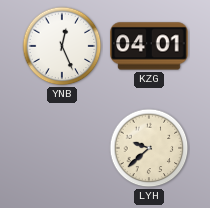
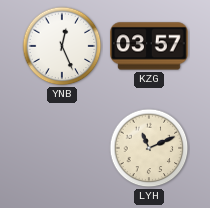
KZG: 04:01 -> 03:57 (149, 46)
LYH: 9:38 -> 11:11 (149, 148)
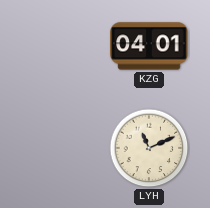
YNB: 12:26 -> none (62, 46)
KZG: 03:57 -> 04:01 (149, 46)
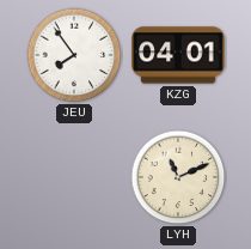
JEU: none -> 7:54 (74, 55)
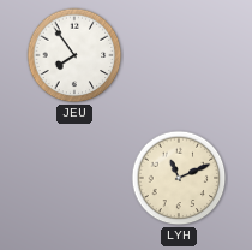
KZG: 04:01 -> none (178, 55)
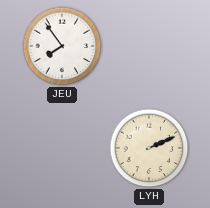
LYH: 11:11 -> 2:11 (149, 148)
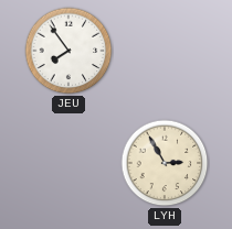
LYH: 2:11 -> 2:55 (165, 163)
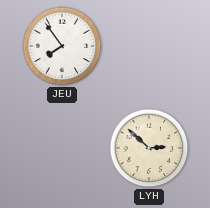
LYH: 2:55 -> 2:52 (149, 148)
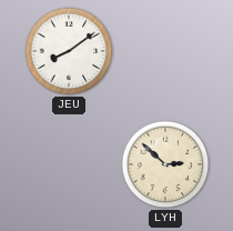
JEU: 7:54 -> 8:09 (69, 51)
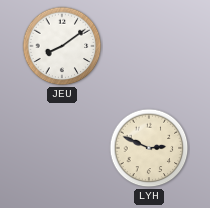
LYH: 2:52 -> 2:49 (149, 148)
